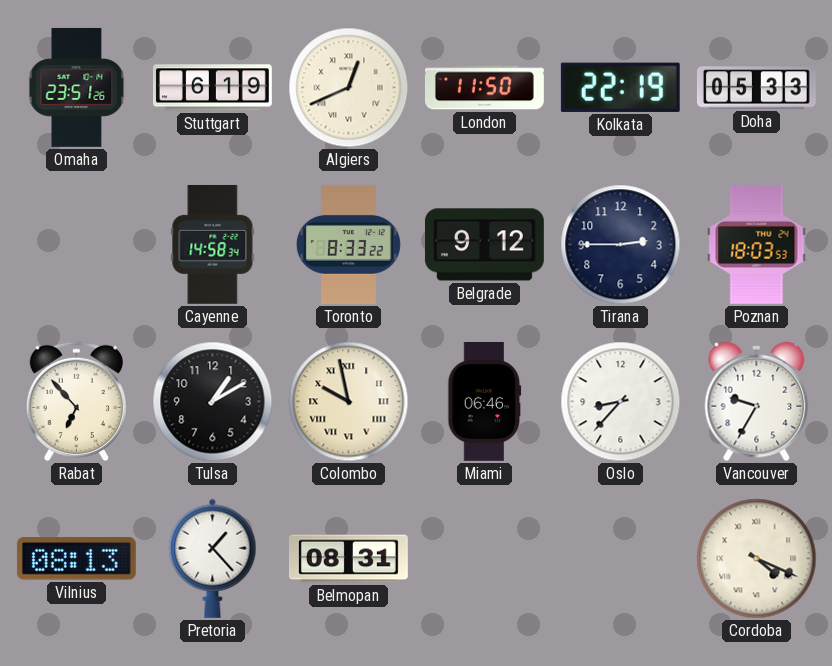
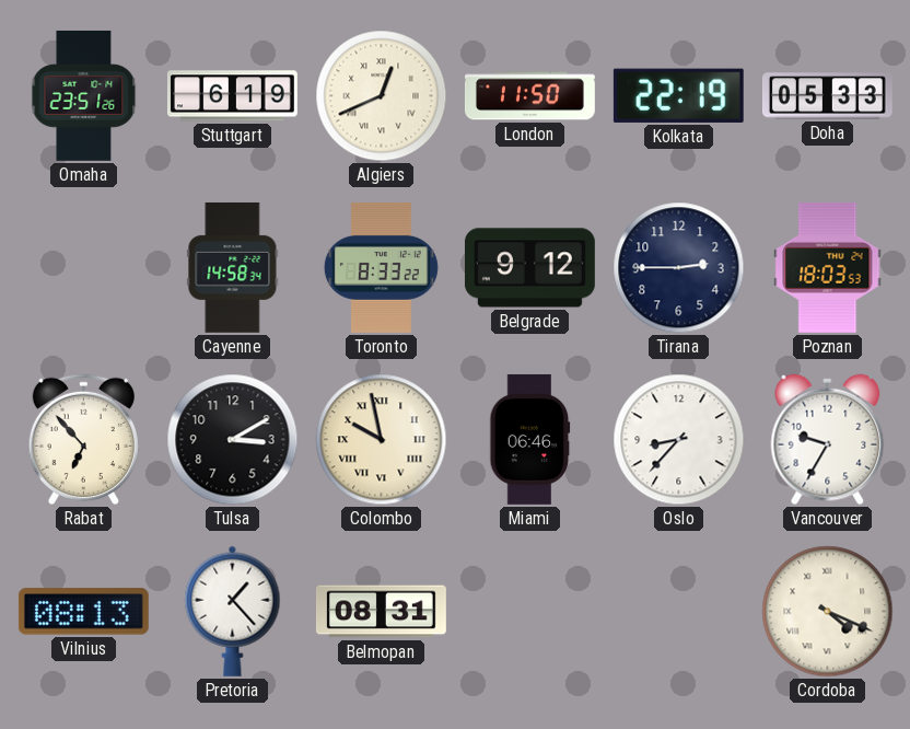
Tulsa: 1:10 -> 3:10 (233, 440)
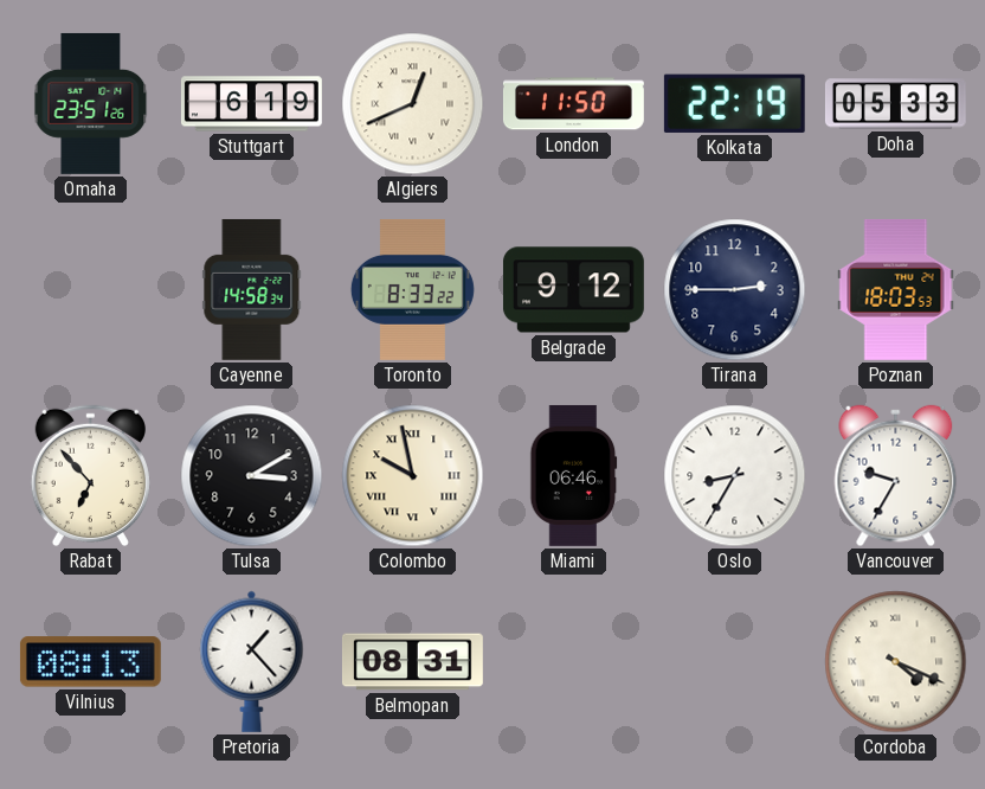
Oslo: 8:37 -> 8:35 (735, 476)
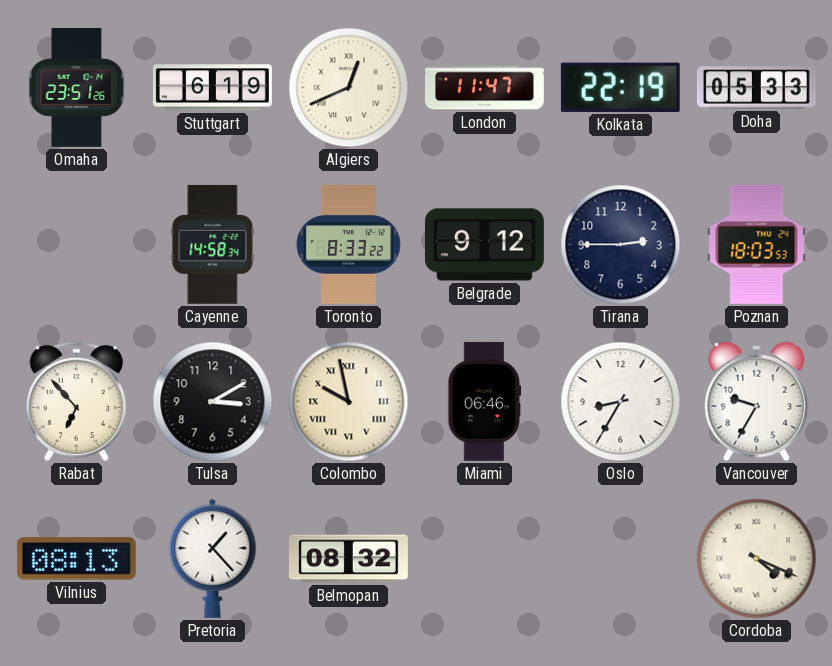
London: 11:50 -> 11:47 (484, 88)
Belmopan: 08:31 -> 08:32 (348, 559)
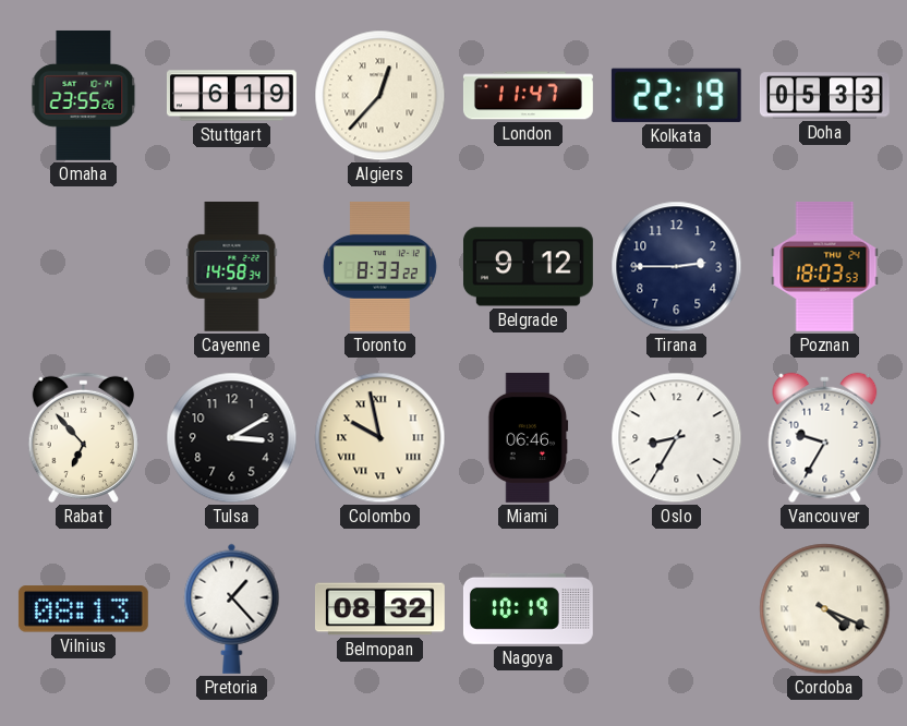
Omaha: 23:51 -> 23:55 (84, 95)
Algiers: 12:41 -> 12:37 (380, 96)
Nagoya: none -> 10:19 (528, 608)
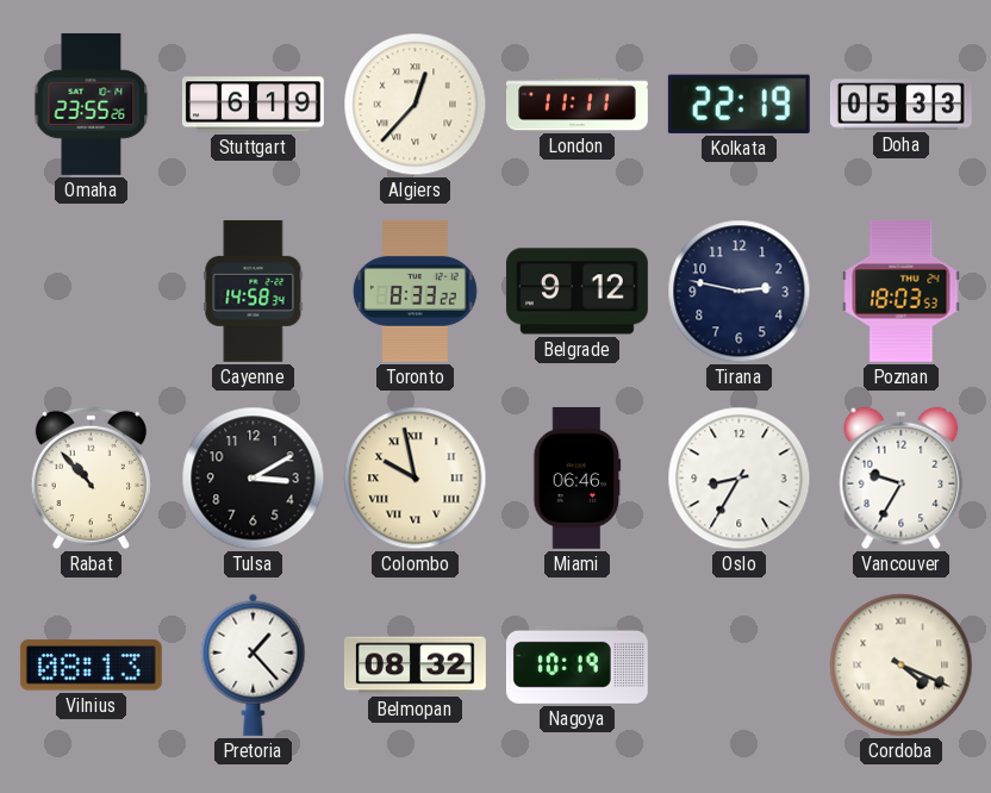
London: 11:47 -> 11:11 (576, 105)
Tirana: 2:45 -> 2:47 (740, 292)
Rabat: 6:53 -> 10:53 (91, 479)
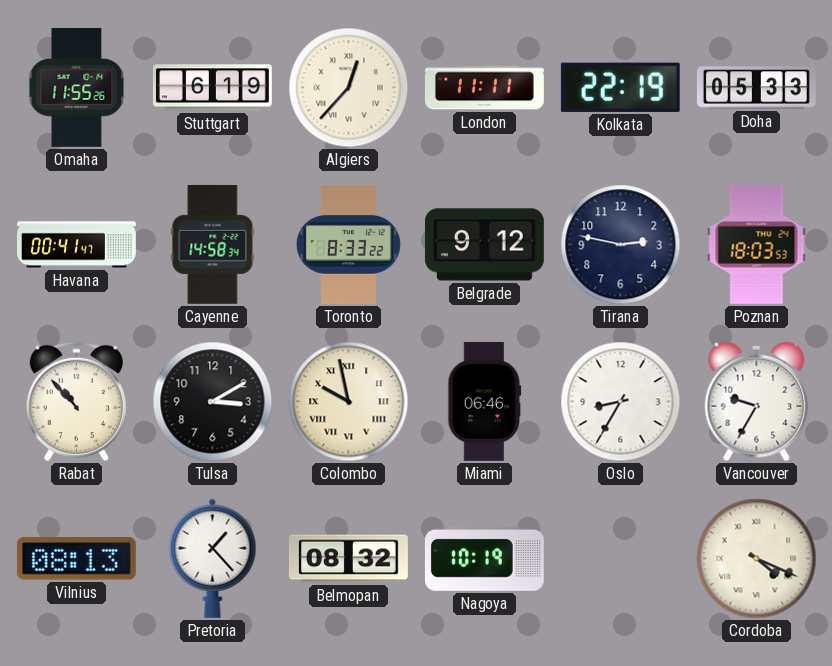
Omaha: 23:55 -> 11:55 (77, 87)
Havana: none -> 00:41 (77, 245)
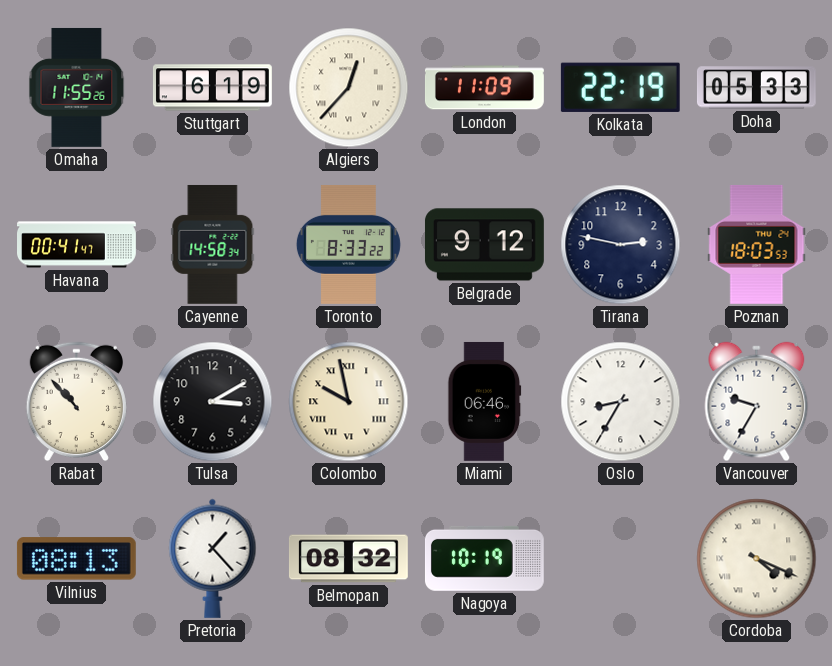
London: 11:11 -> 11:09 (484, 88)
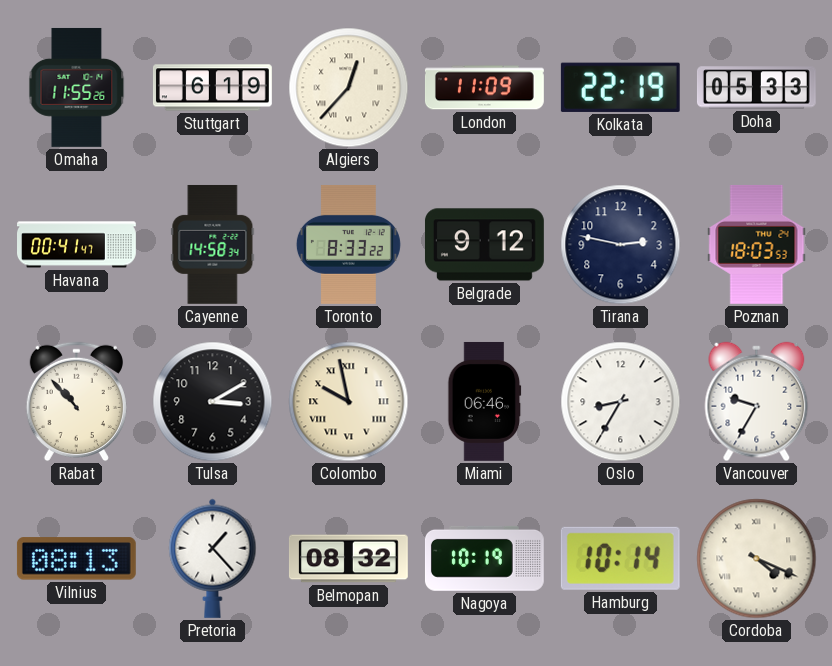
Hamburg: none -> 10:14 (620, 558)
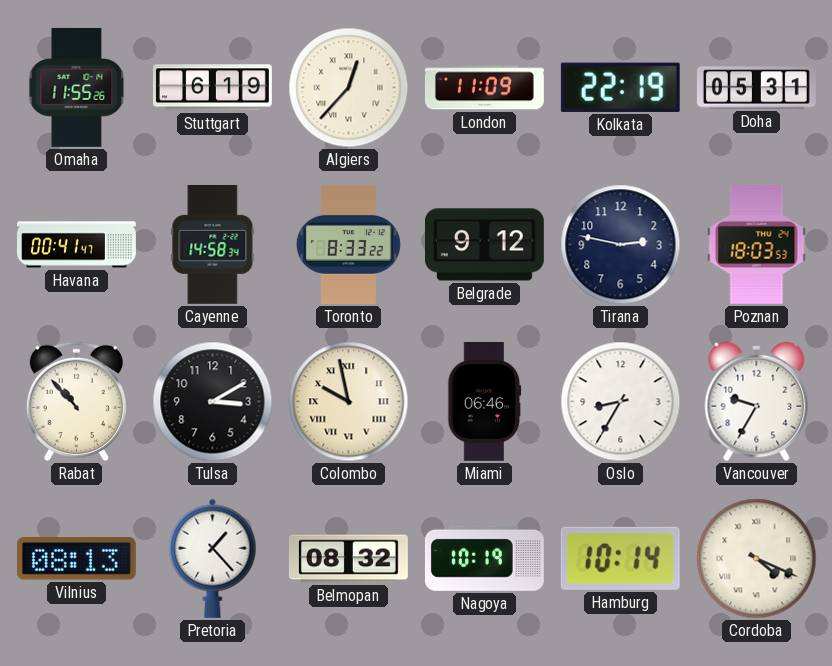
Doha: 05:33 -> 05:31 (756, 88)
